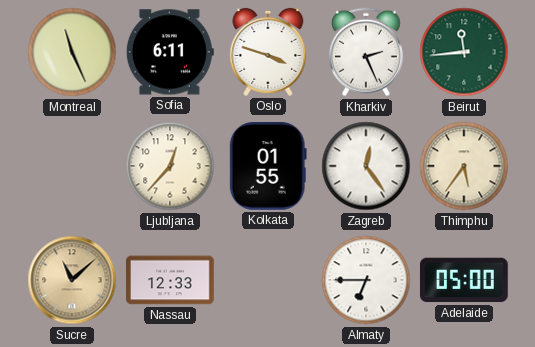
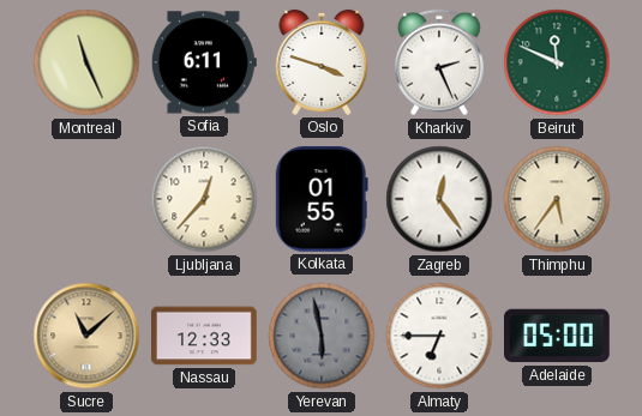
Beirut: 11:44 -> 11:49 (557, 62)
Yerevan: none -> 5:58 (322, 336)
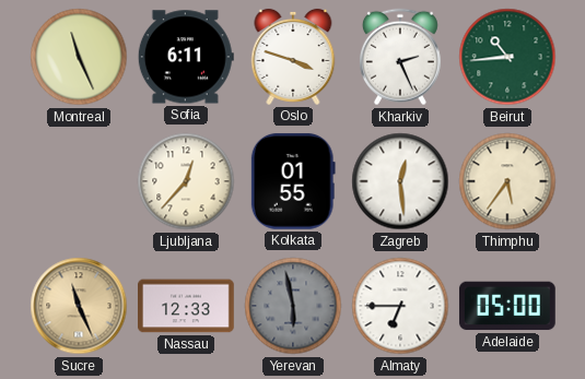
Beirut: 11:49 -> 10:44 (507, 57)
Zagreb: 12:24 -> 12:29 (400, 181)
Sucre: 11:08 -> 11:26 (79, 306)
